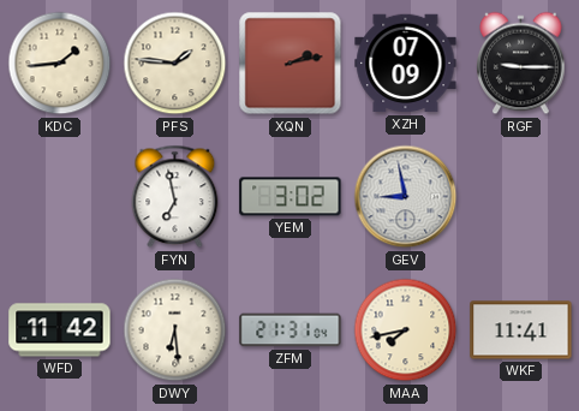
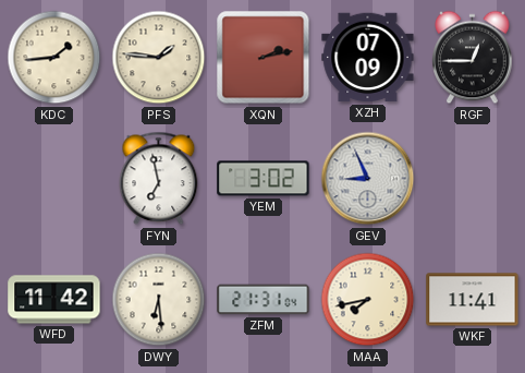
RGF: 9:15 -> 12:45 (473, 58)
GEV: 8:58 -> 8:56 (368, 179)
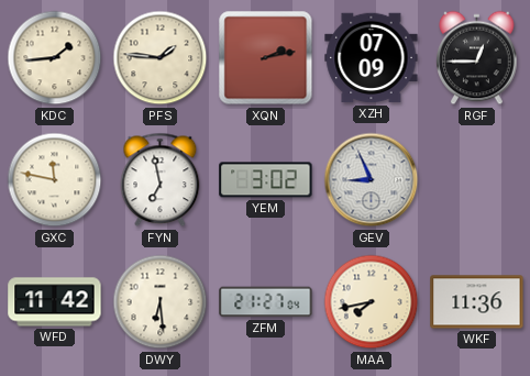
GXC: none -> 11:47 (55, 180)
ZFM: 21:31 -> 21:27 (266, 302)
WKF: 11:41 -> 11:36 (477, 302)
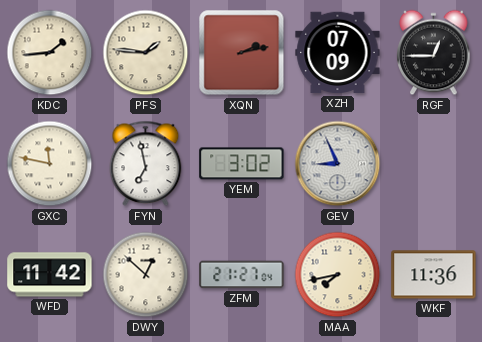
DWY: 6:29 -> 12:52 (146, 275)
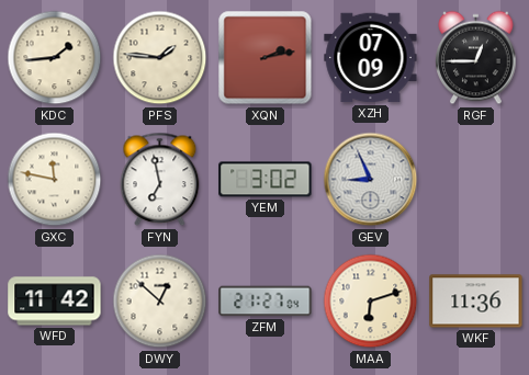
MAA: 7:43 -> 6:12 (371, 302)
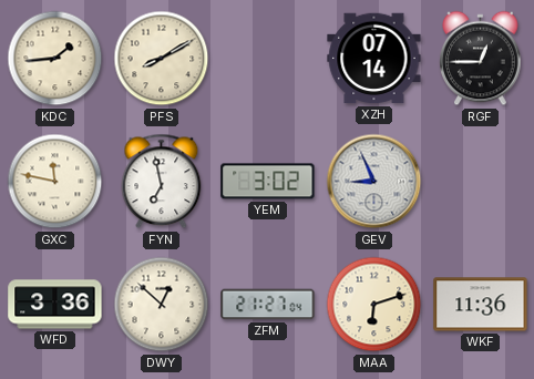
PFS: 1:46 -> 8:10 (162, 59)
XQN: 2:13 -> none (266, 58)
XZH: 07:09 -> 07:14 (374, 59)
WFD: 11:42 -> 3:36 (55, 305)
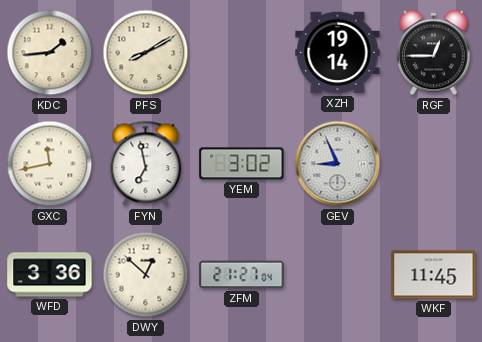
XZH: 07:14 -> 19:14 (338, 53)
GXC: 11:47 -> 11:43 (50, 164)
MAA: 6:12 -> none (374, 305)
WKF: 11:36 -> 11:45 (434, 275)
